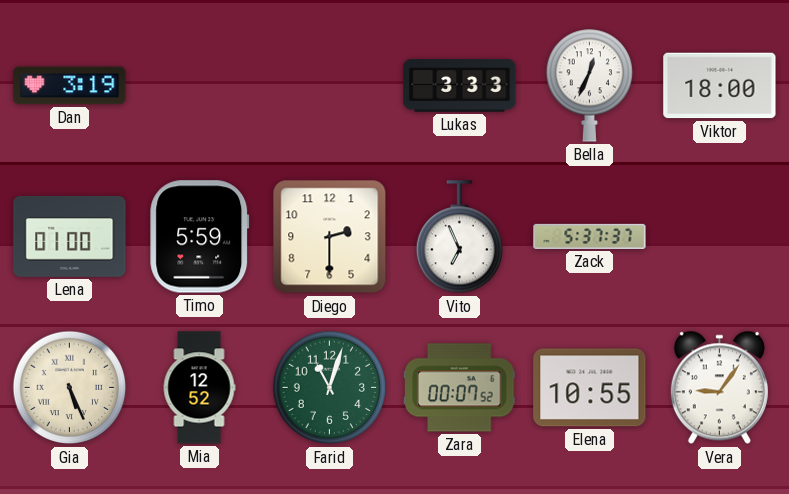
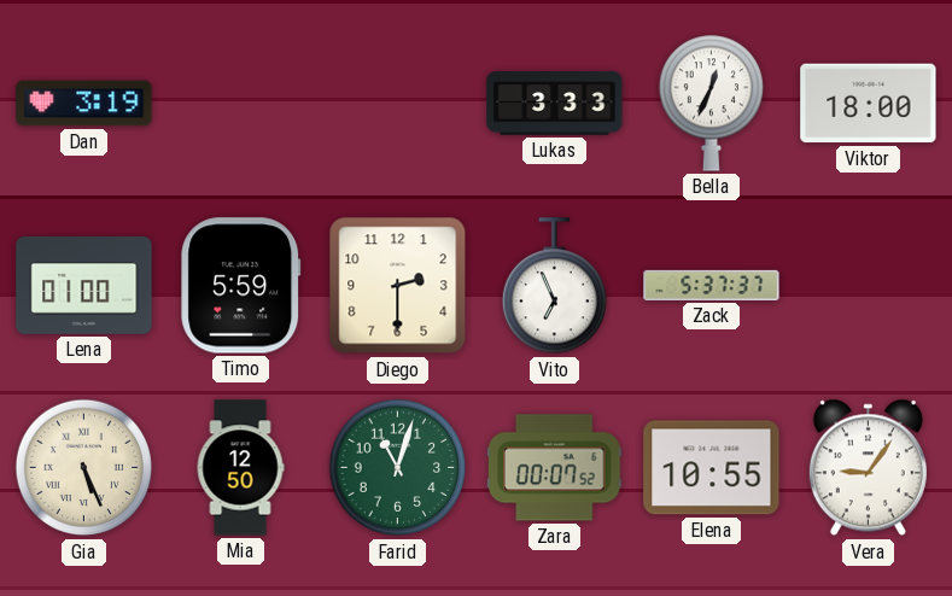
Mia: 12:52 -> 12:50 (240, 468)
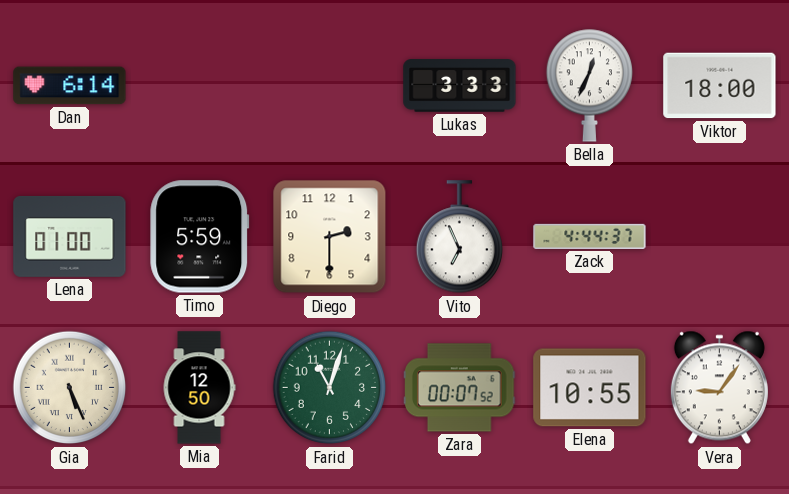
Dan: 3:19 -> 6:14 (70, 86)
Zack: 5:37 -> 4:44 (590, 236)
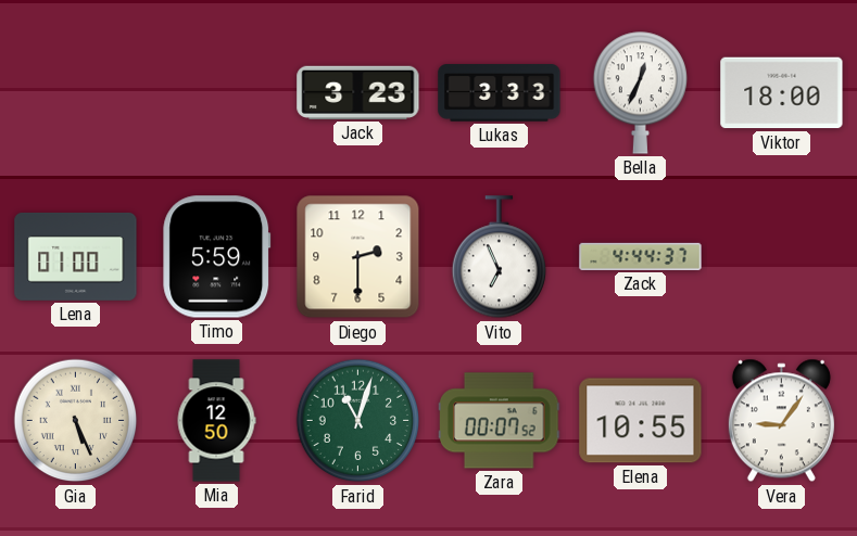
Dan: 6:14 -> none (70, 86)
Jack: none -> 3:23 (358, 92)
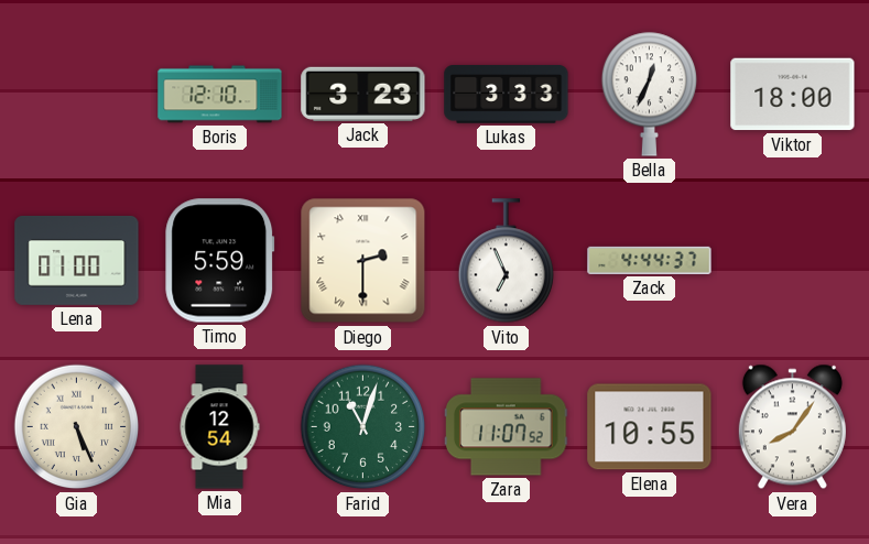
Boris: none -> 12:10 (220, 95)
Diego numerals: Arabic -> Roman (363, 261)
Mia: 12:50 -> 12:54 (219, 427)
Zara: 00:07 -> 11:07 (507, 427)
Vera: 9:06 -> 8:06 (792, 427)
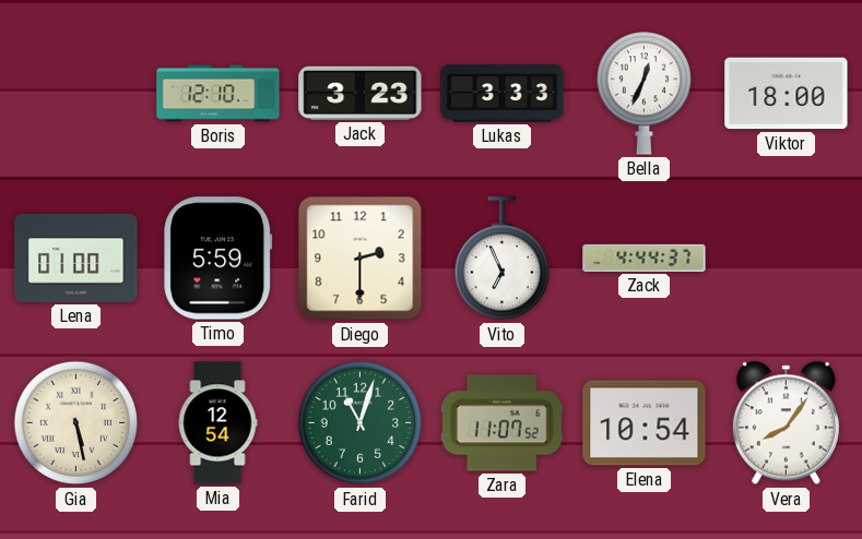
Diego numerals: Roman -> Arabic (361, 259)
Gia: 5:26 -> 5:28 (76, 423)
Elena: 10:55 -> 10:54 (645, 423)
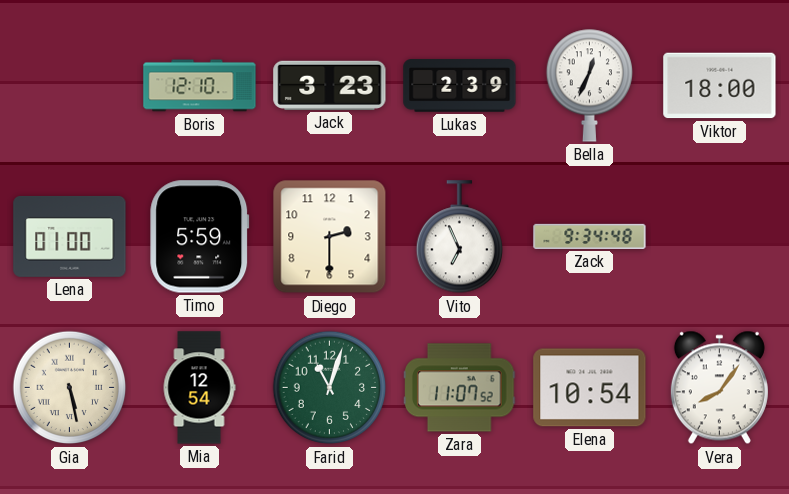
Lukas: 3:33 -> 2:39 (460, 86)
Zack: 4:44 -> 9:34 (590, 236)
